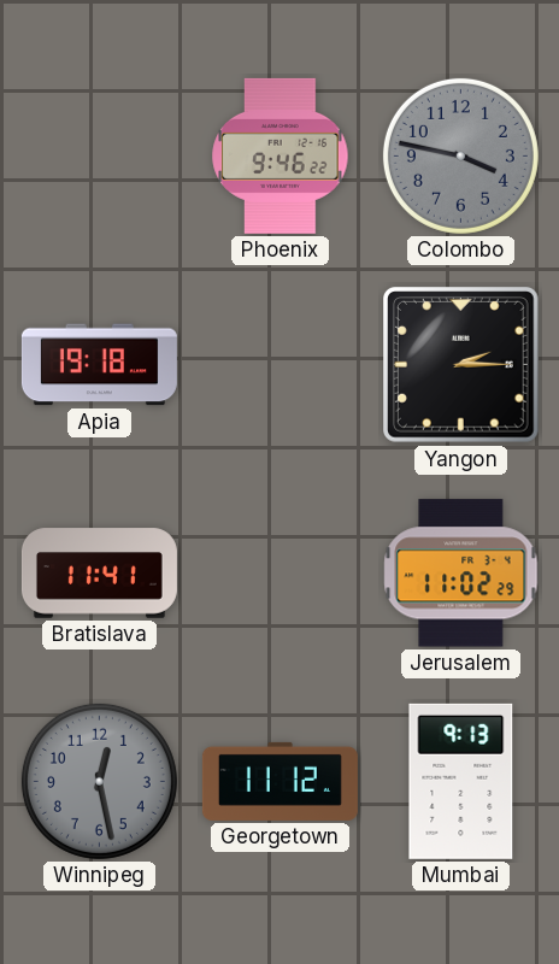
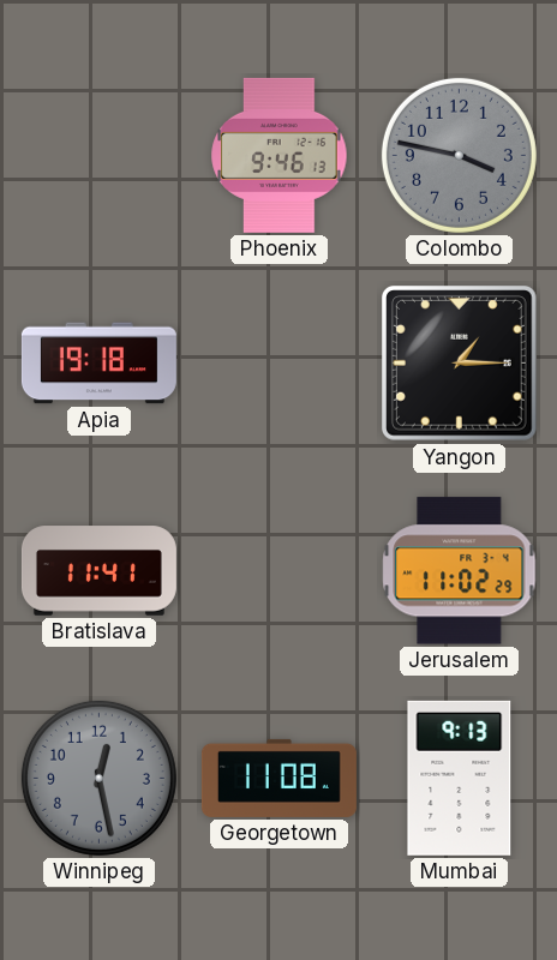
Phoenix: 9:46:22 -> 9:46:13 (280, 155)
Yangon: 2:15 -> 1:15 (460, 364)
Georgetown: 11:12 -> 11:08 (278, 778)
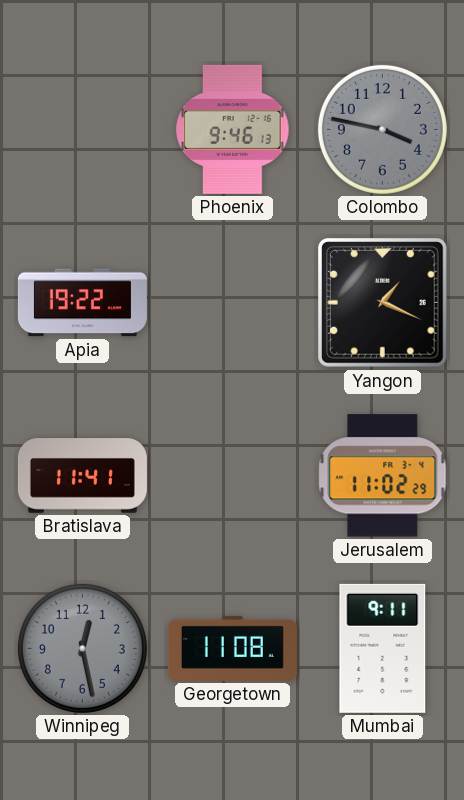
Apia: 19:18 -> 19:22 (82, 303)
Yangon: 1:15 -> 1:19 (383, 303)
Mumbai: 9:13 -> 9:11 (383, 648)
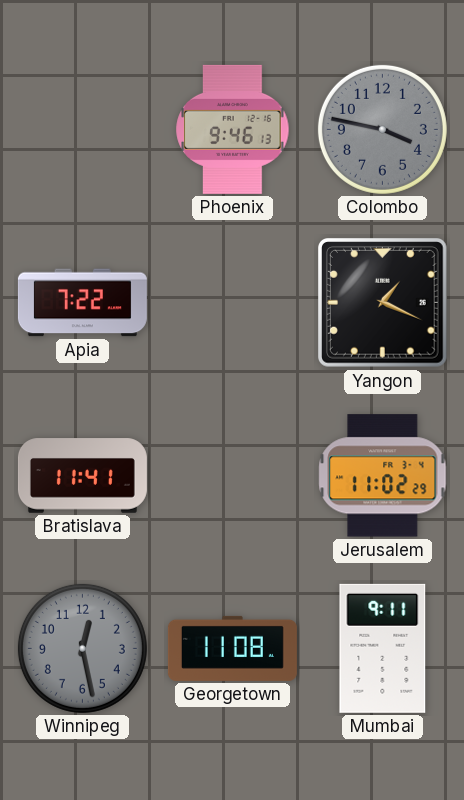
Apia: 19:22 -> 7:22 (82, 303)
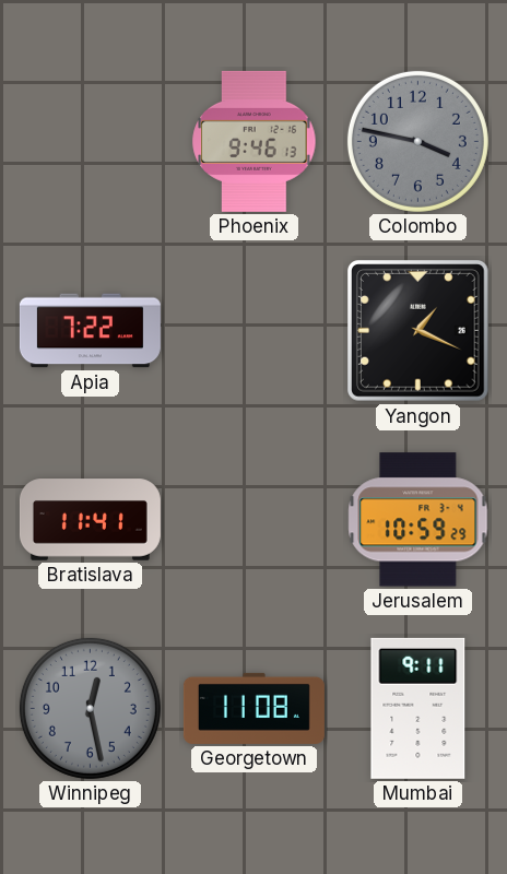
Jerusalem: 11:02 -> 10:59 (418, 520)
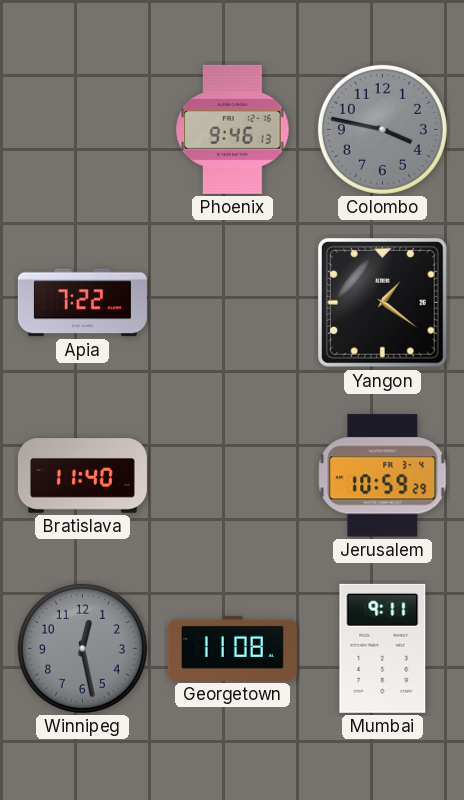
Yangon: 1:19 -> 1:21 (383, 303)
Bratislava: 11:41 -> 11:40 (82, 476)
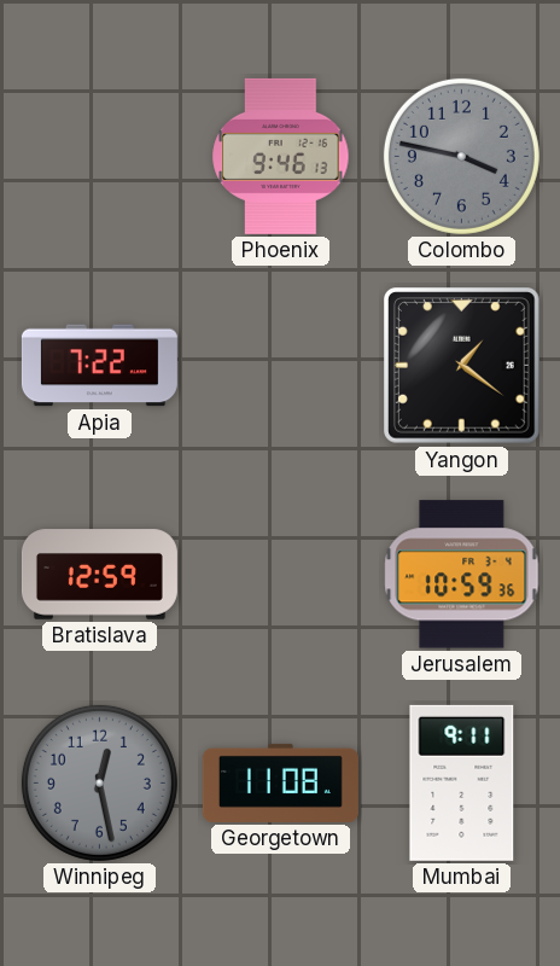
Bratislava: 11:40 -> 12:59 (99, 575)
Jerusalem: 10:59:29 -> 10:59:36 (462, 575)
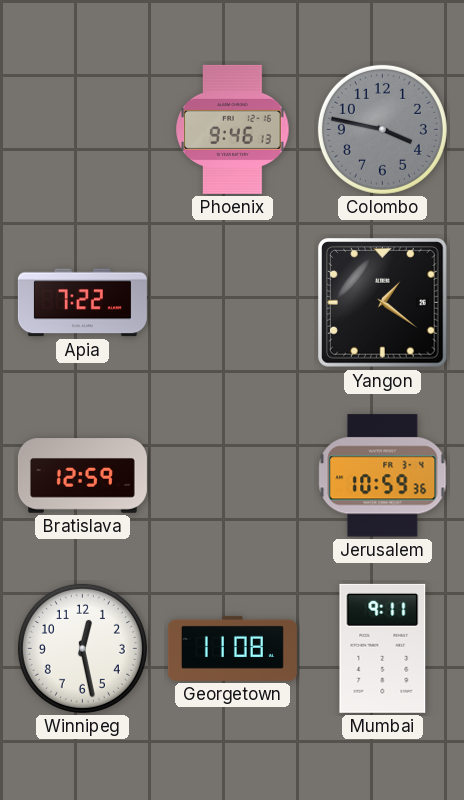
Winnipeg dial: grey -> white (82, 648)
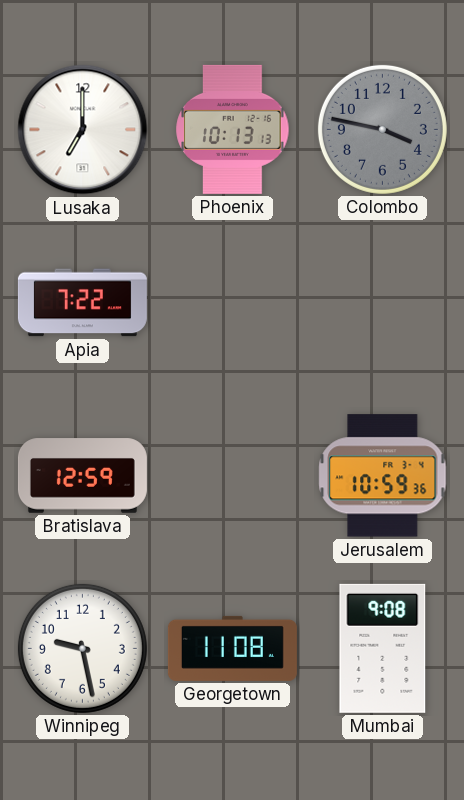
Lusaka: none -> 7:00 (83, 130)
Phoenix: 9:46 -> 10:13 (233, 129)
Yangon: 1:21 -> none (383, 303)
Winnipeg: 12:28 -> 9:28 (82, 648)
Mumbai: 9:11 -> 9:08 (383, 648)
